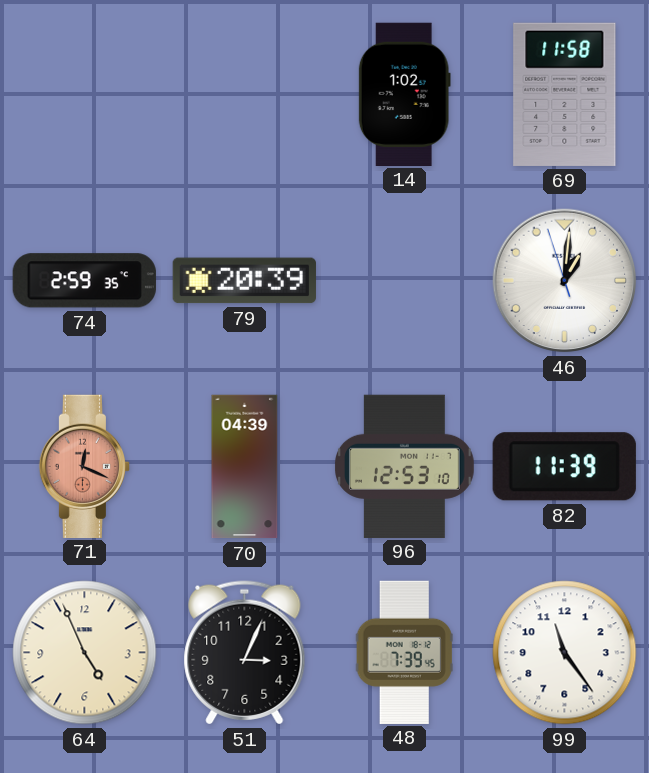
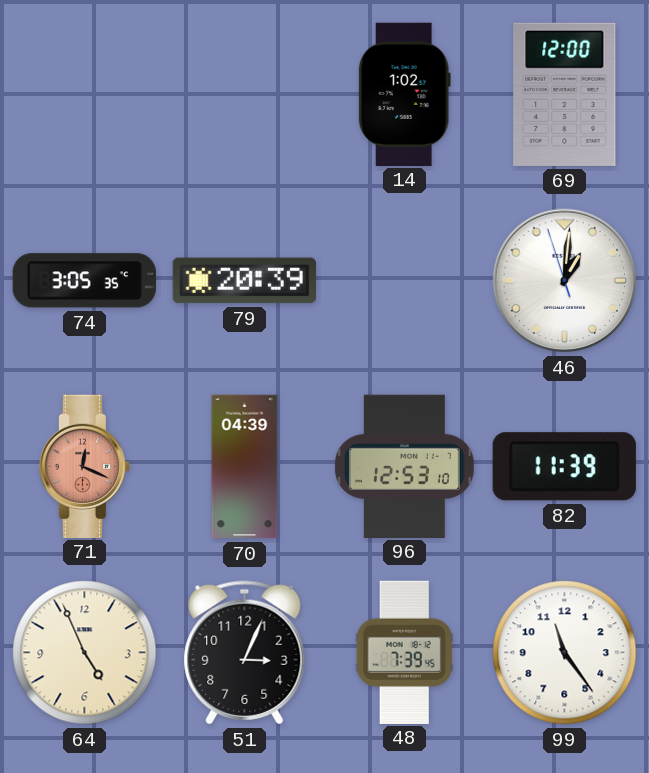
69: 11:58 -> 12:00 (565, 94)
74: 2:59 -> 3:05 (84, 281)
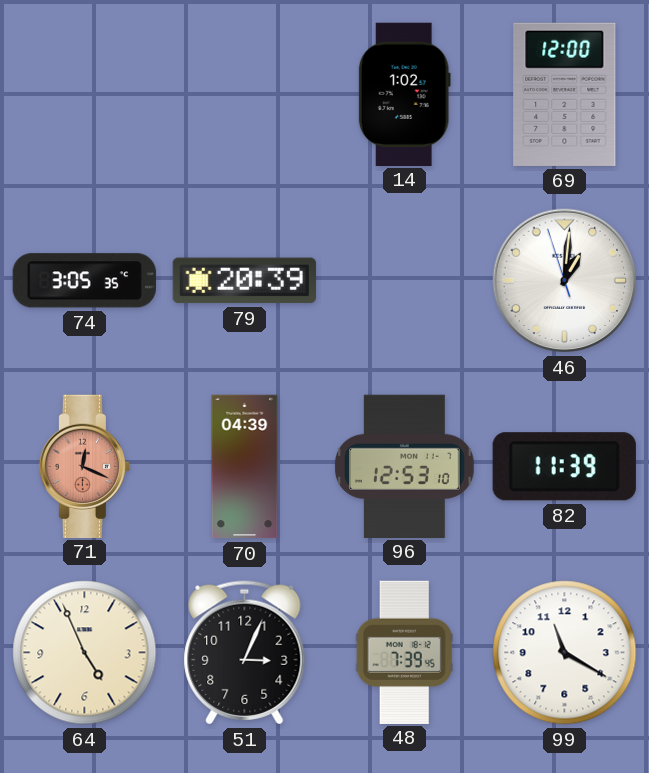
99: 11:24 -> 11:20 (565, 653)
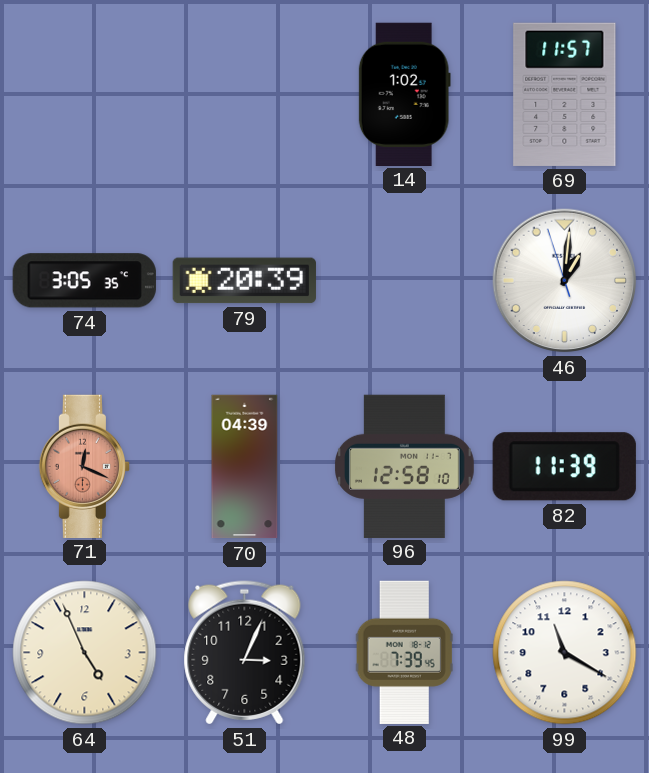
69: 12:00 -> 11:57 (565, 94)
96: 12:53 -> 12:58 (405, 466)
